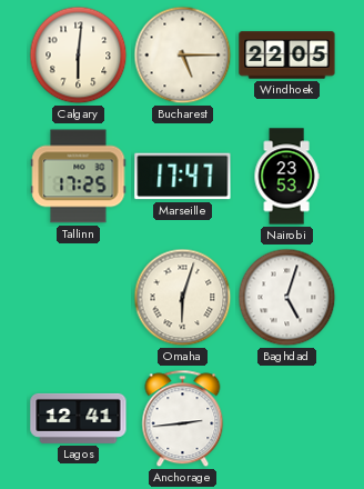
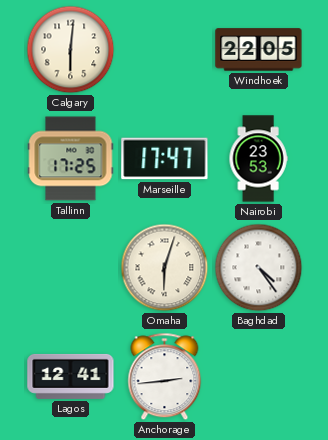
Bucharest: 5:15 -> none (183, 56)
Baghdad: 5:03 -> 4:24 (259, 268)
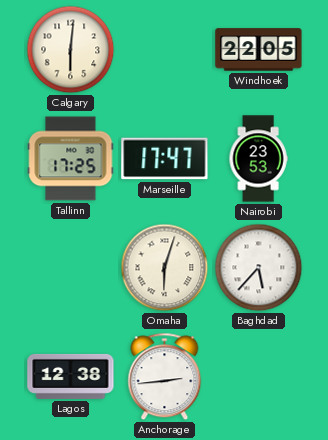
Baghdad: 4:24 -> 5:37 (259, 268)
Lagos: 12:41 -> 12:38 (71, 376)
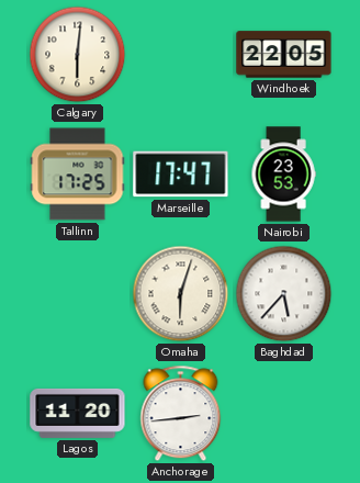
Lagos: 12:38 -> 11:20 (78, 413)
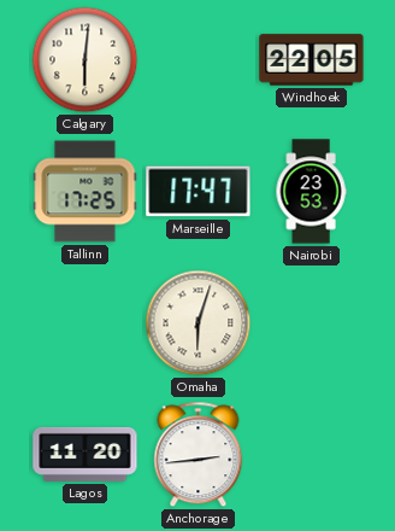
Baghdad: 5:37 -> none (284, 294)
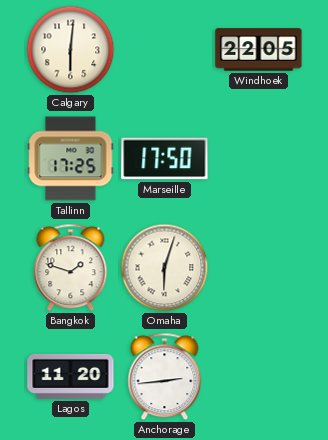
Marseille: 17:47 -> 17:50 (165, 159)
Nairobi: 23:53 -> none (311, 192)
Bangkok: none -> 1:48 (71, 268)
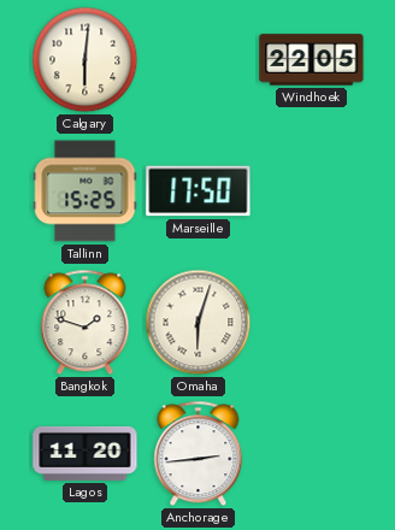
Tallinn: 17:25 -> 15:25 (86, 192)
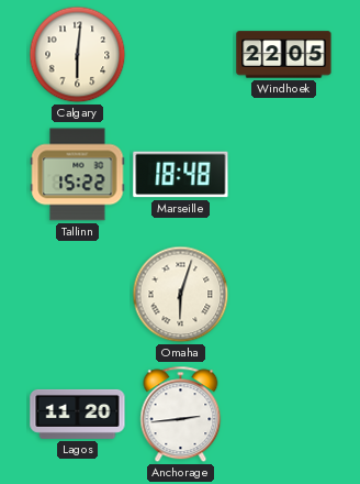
Tallinn: 15:25 -> 15:22 (78, 175)
Marseille: 17:50 -> 18:48 (181, 175)
Bangkok: 1:48 -> none (86, 323)
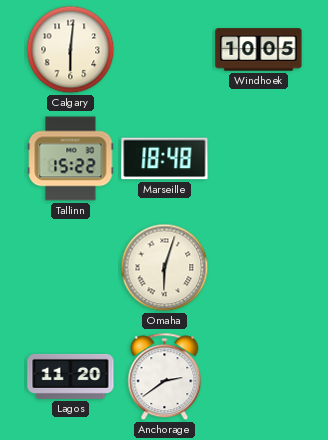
Windhoek: 22:05 -> 10:05 (259, 50)
Anchorage: 2:44 -> 2:39 (165, 377)
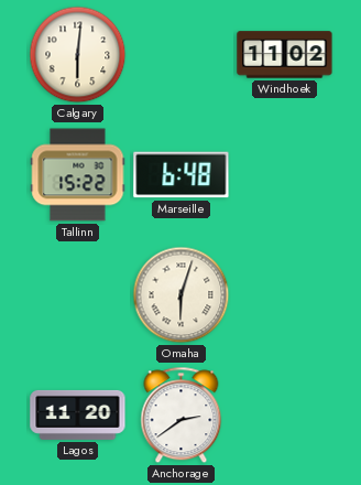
Windhoek: 10:05 -> 11:02 (285, 55)
Marseille: 18:48 -> 6:48 (182, 175)
